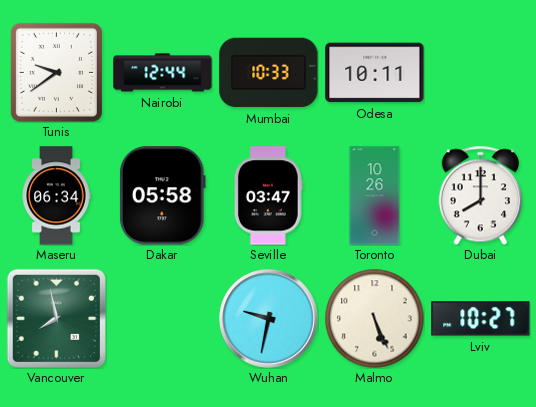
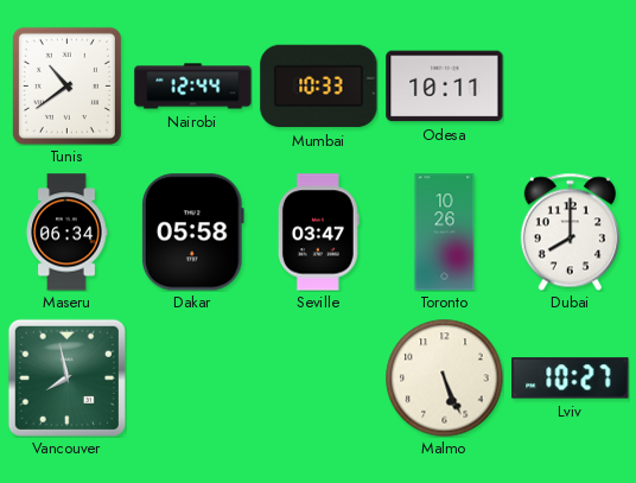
Tunis: 9:39 -> 10:39 (66, 85)
Wuhan: 9:32 -> none (269, 319)
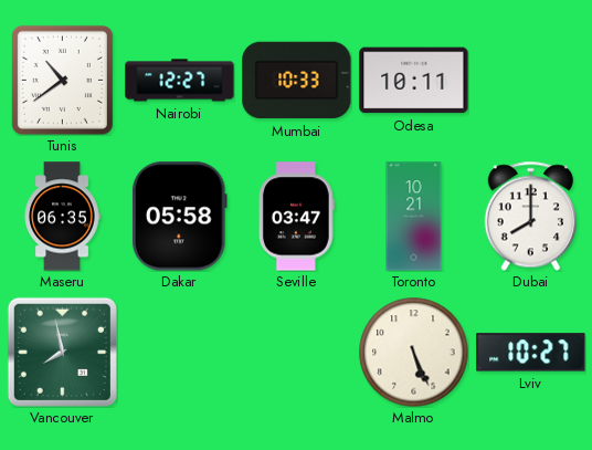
Nairobi: 12:44 -> 12:27 (180, 81)
Maseru: 06:34 -> 06:35 (62, 217)
Toronto: 10:26 -> 10:21 (414, 217)
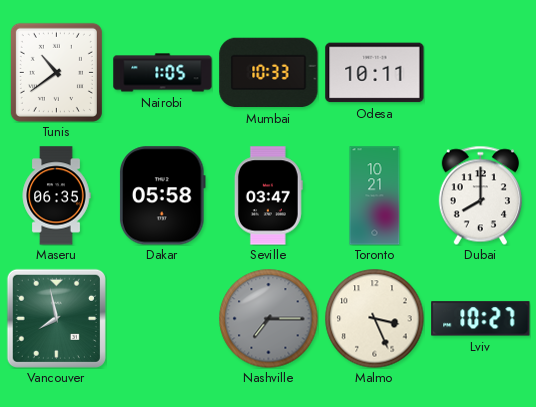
Nairobi: 12:27 -> 1:05 (163, 73)
Nashville: none -> 7:15 (269, 319)
Malmo: 5:26 -> 3:26 (375, 319)
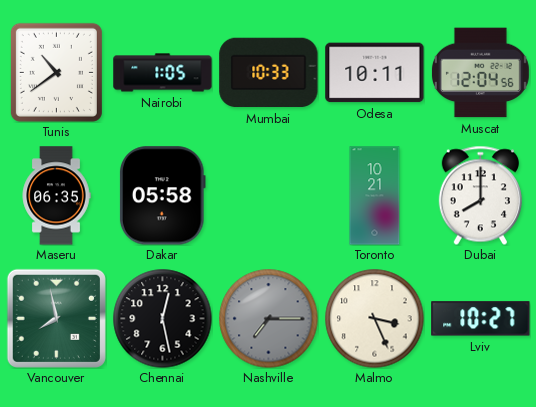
Muscat: none -> 12:04 (480, 73)
Seville: 03:47 -> none (268, 196)
Chennai: none -> 12:28 (163, 319)
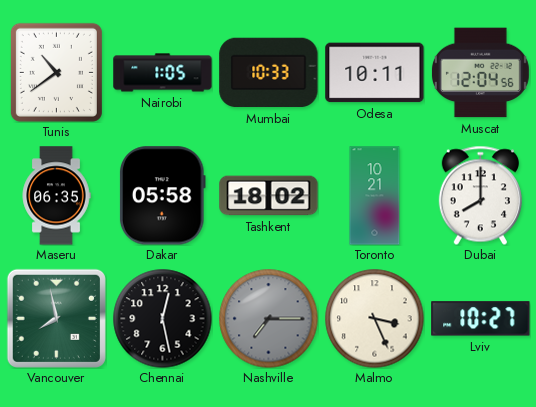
Tashkent: none -> 18:02 (269, 196)
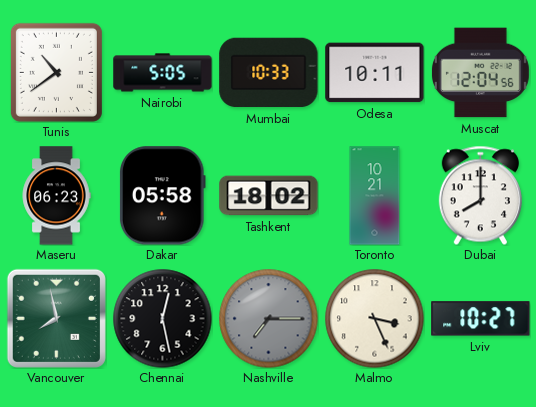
Nairobi: 1:05 -> 5:05 (163, 73)
Maseru: 06:35 -> 06:23 (56, 196)
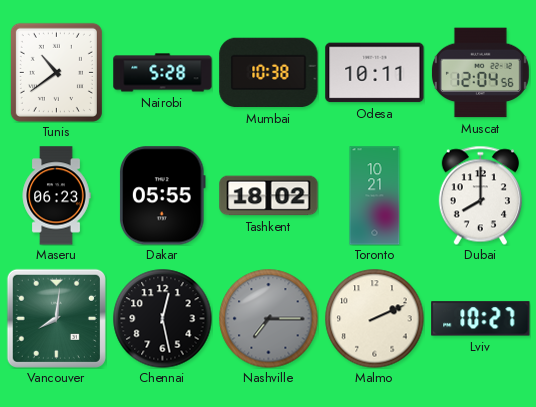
Nairobi: 5:05 -> 5:28 (163, 73)
Mumbai: 10:33 -> 10:38 (269, 73)
Dakar: 05:58 -> 05:55 (163, 196)
Vancouver: 7:58 -> 8:01 (56, 318)
Malmo: 3:26 -> 2:11 (375, 319)
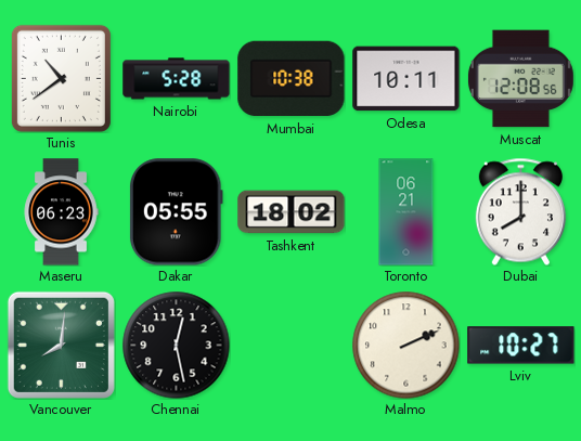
Muscat: 12:04 -> 12:08 (520, 79)
Toronto: 10:21 -> 06:21 (406, 212)
Nashville: 7:15 -> none (269, 319)
